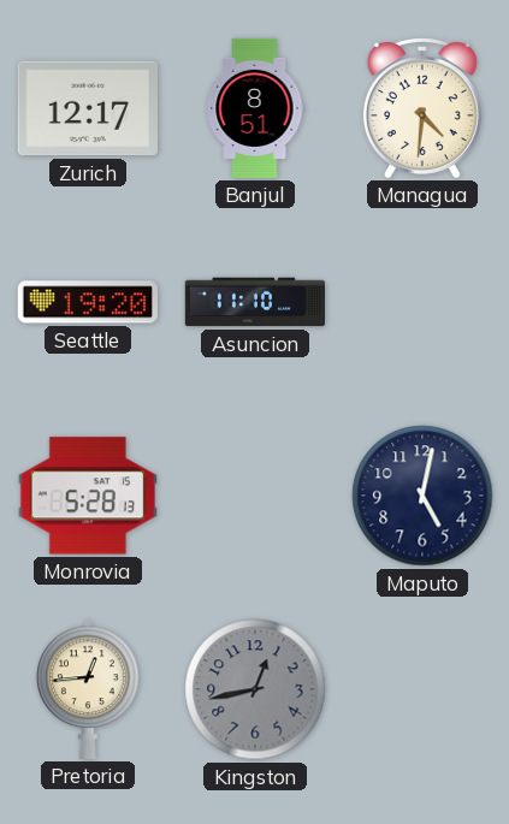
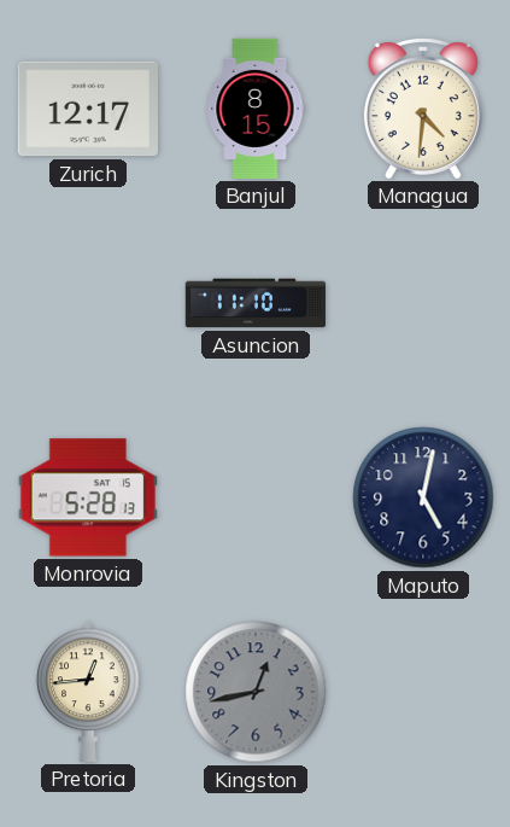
Banjul: 8:51 -> 8:15 (256, 109)
Seattle: 19:20 -> none (88, 302)
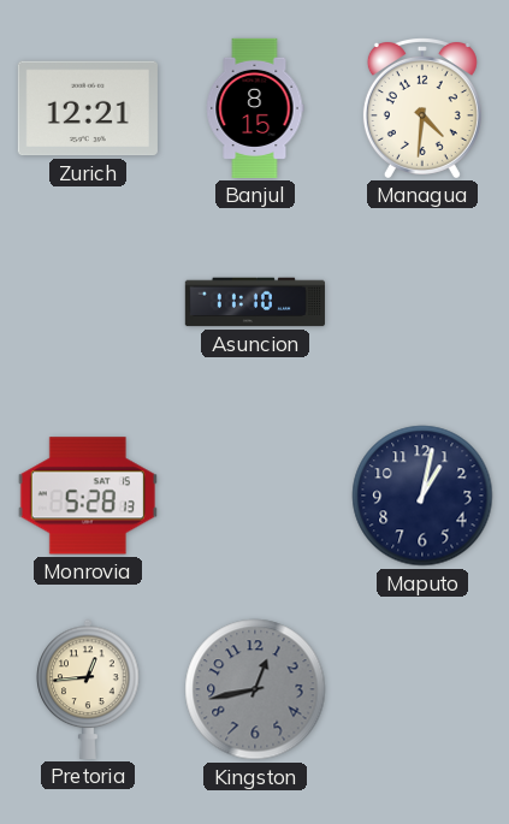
Zurich: 12:17 -> 12:21 (88, 108)
Maputo: 5:02 -> 1:02 (422, 496)
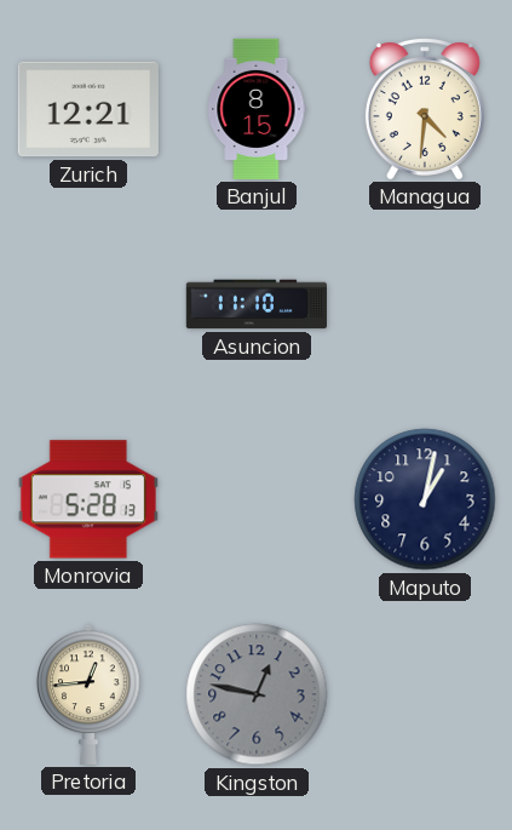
Kingston: 12:43 -> 12:47 (257, 694)
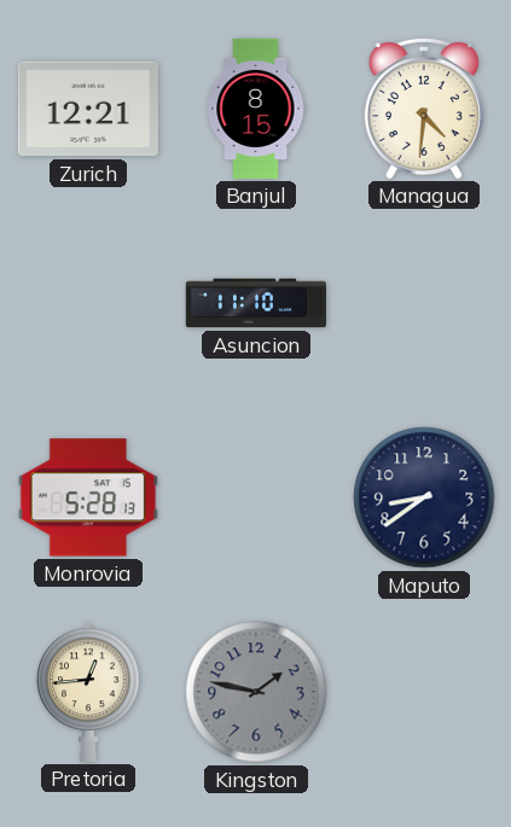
Maputo: 1:02 -> 8:39 (424, 497)
Kingston: 12:47 -> 1:47 (256, 692)
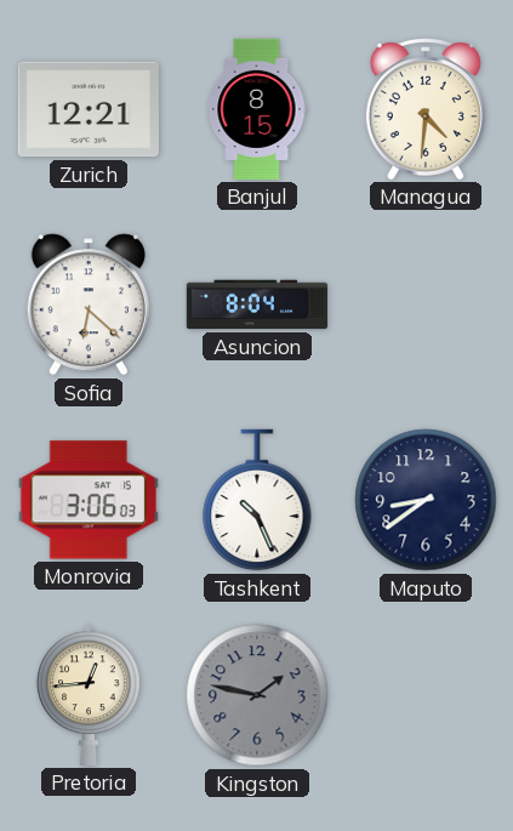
Sofia: none -> 6:22 (89, 304)
Asuncion: 11:10 -> 8:04 (257, 304)
Monrovia: 5:28 -> 3:06 (89, 500)
Tashkent: none -> 10:26 (257, 500)
